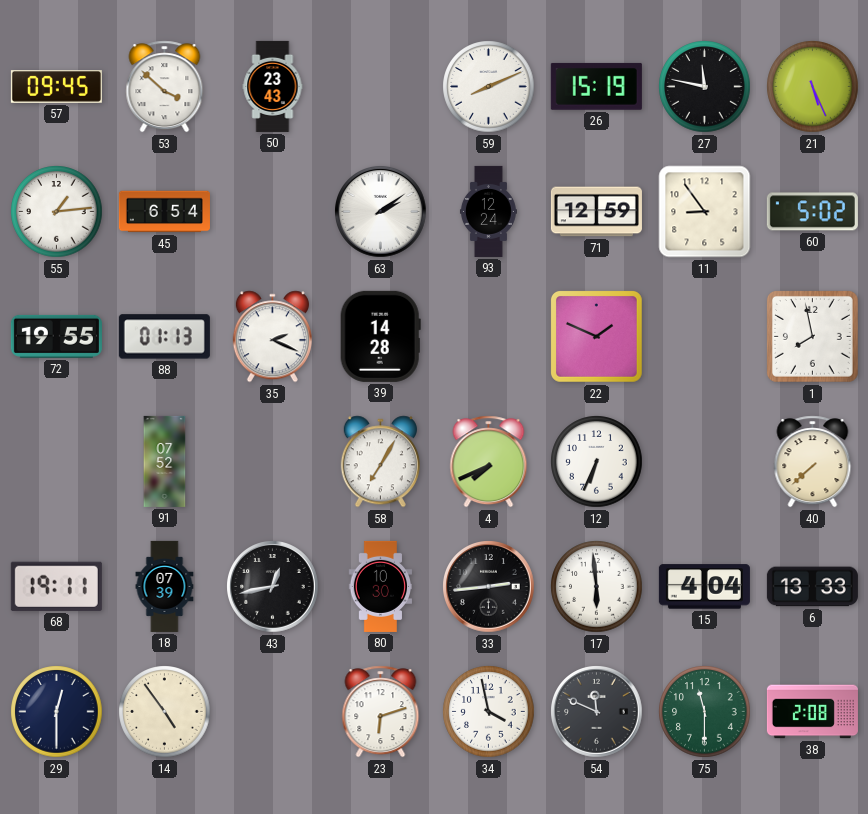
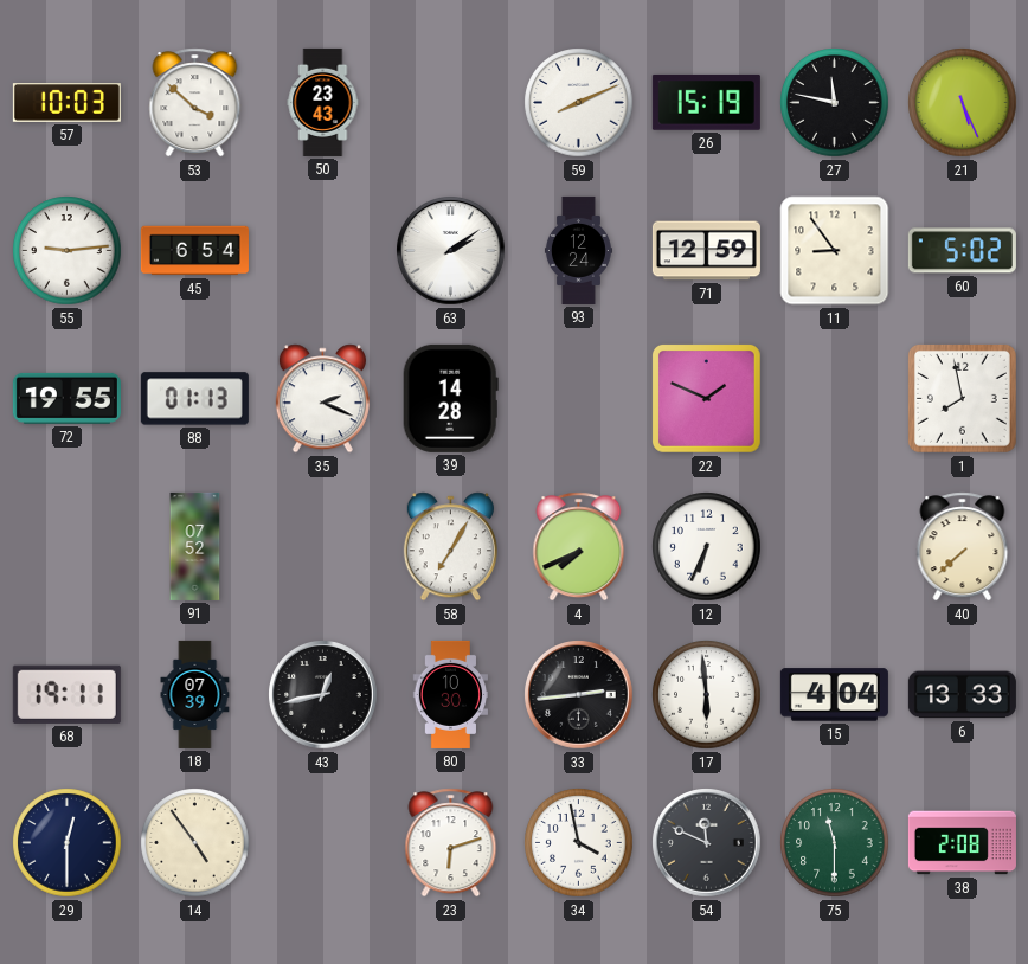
57: 09:45 -> 10:03 (66, 103)
55: 1:14 -> 9:14 (68, 251)
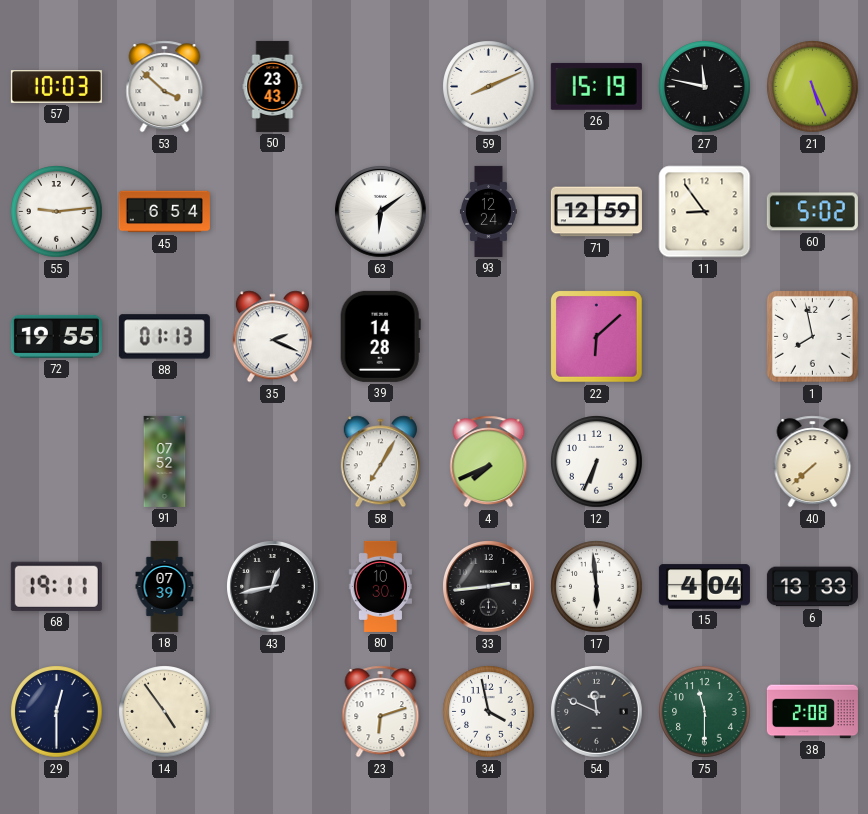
63: 2:09 -> 6:09 (381, 212)
22: 1:49 -> 6:08 (596, 336)
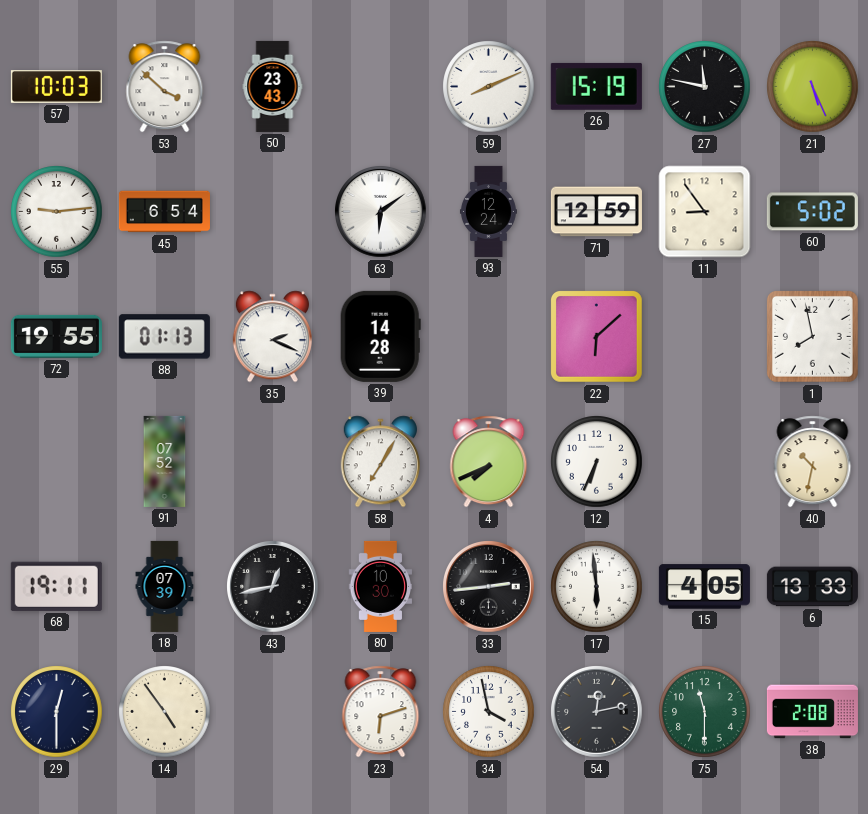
40: 7:38 -> 10:32 (813, 462)
15: 4:04 -> 4:05 (704, 587)
54: 11:49 -> 12:13 (597, 712)
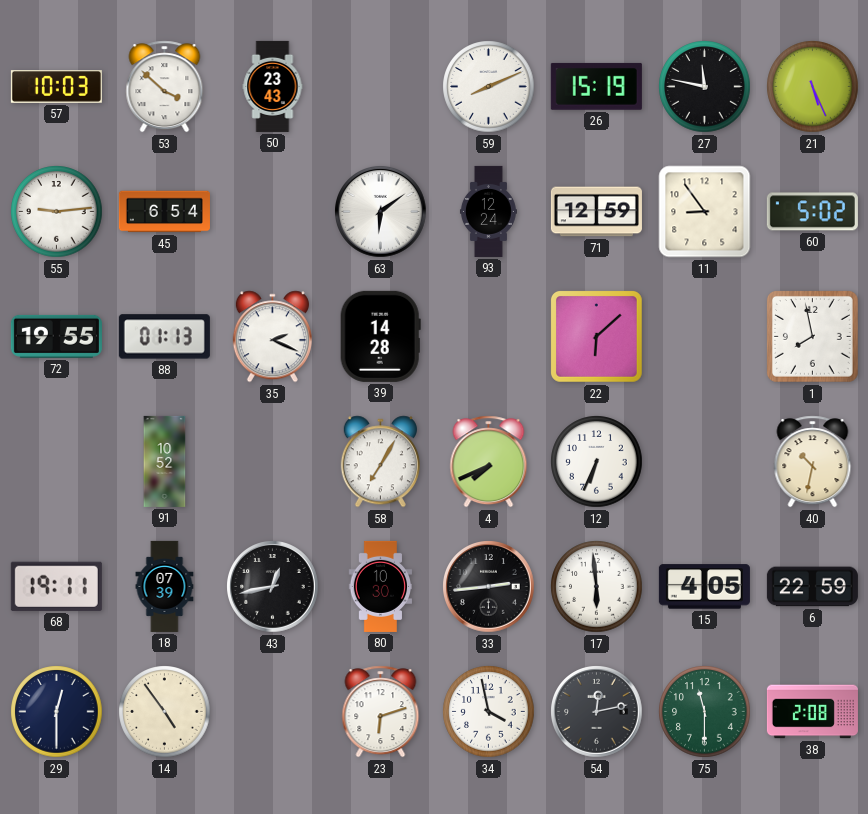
91: 07:52 -> 10:52 (165, 461)
6: 13:33 -> 22:59 (812, 587)
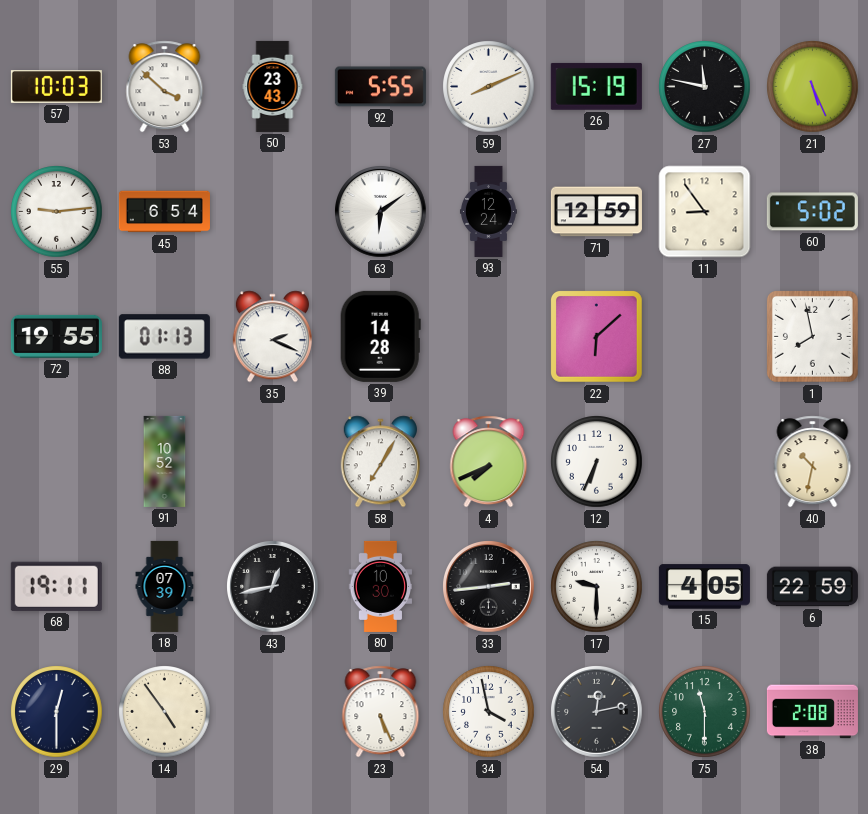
92: none -> 5:55 (380, 87)
17: 5:59 -> 9:30 (597, 587)
23: 6:12 -> 5:26 (381, 712)
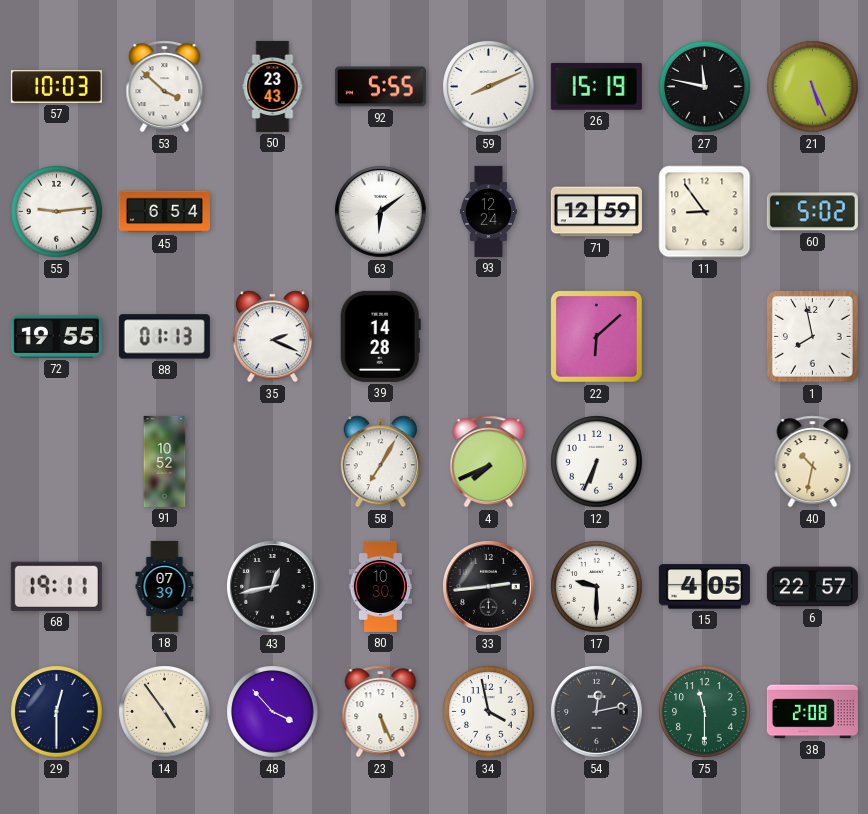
6: 22:59 -> 22:57 (812, 587)
48: none -> 3:53 (273, 712)
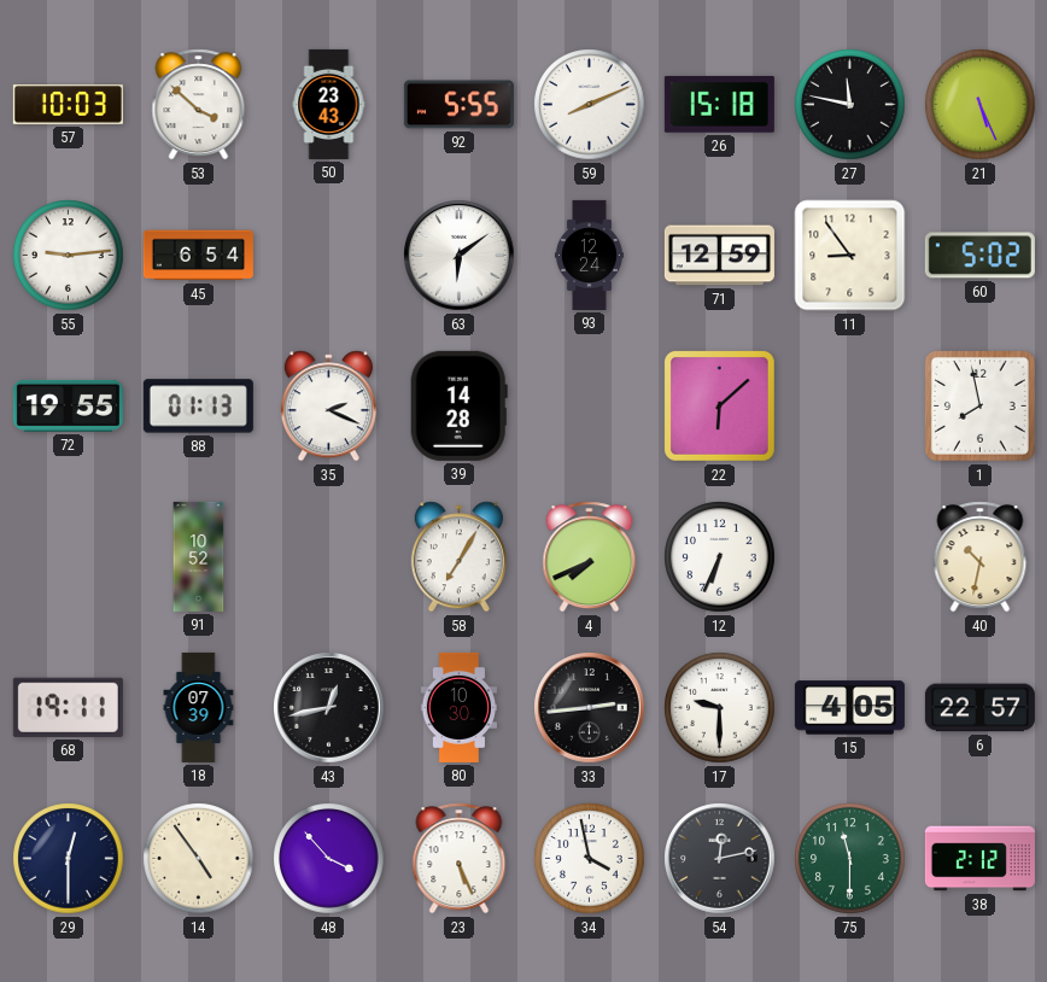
26: 15:19 -> 15:18 (719, 104)
38: 2:08 -> 2:12 (979, 859)
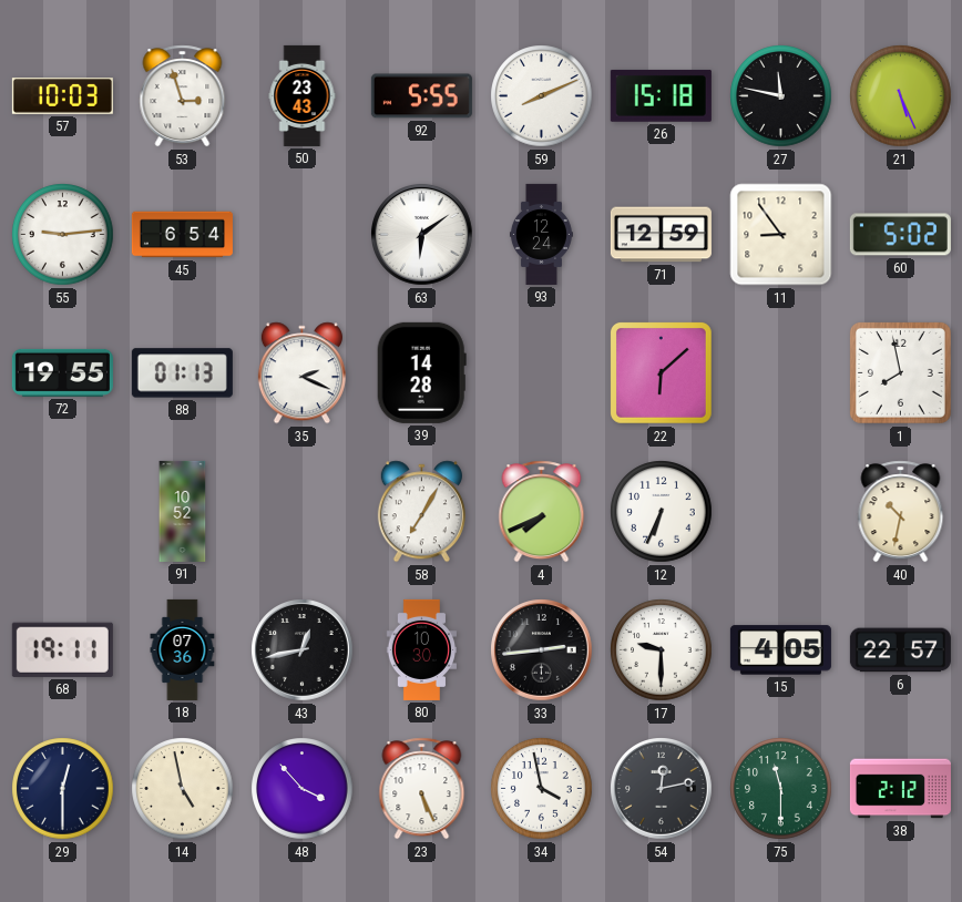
53: 3:52 -> 2:57 (183, 96)
18: 07:39 -> 07:36 (183, 649)
14: 4:54 -> 4:58 (183, 789)
